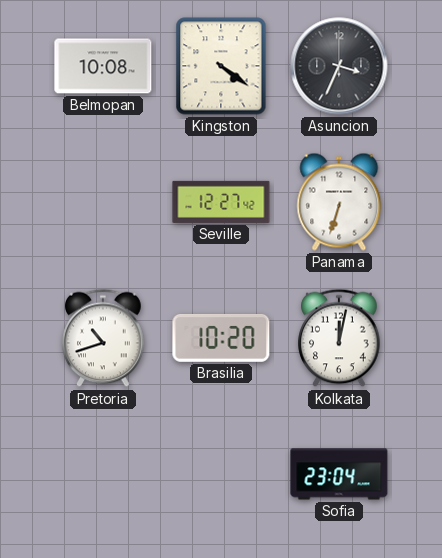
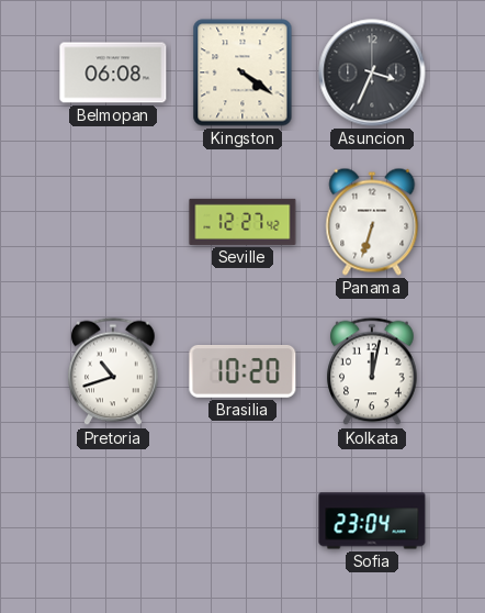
Belmopan: 10:08 -> 06:08 (113, 73)
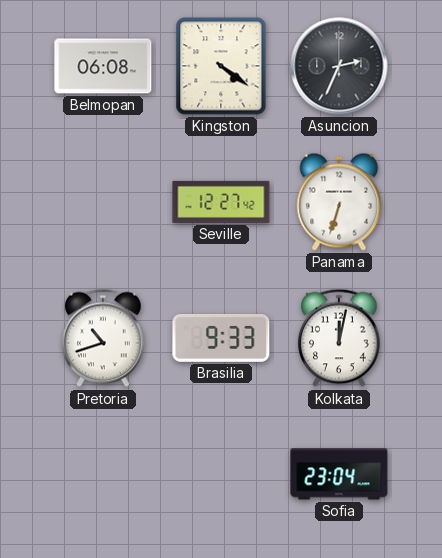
Asuncion: 3:34 -> 2:34 (339, 66)
Brasilia: 10:20 -> 9:33 (221, 339)
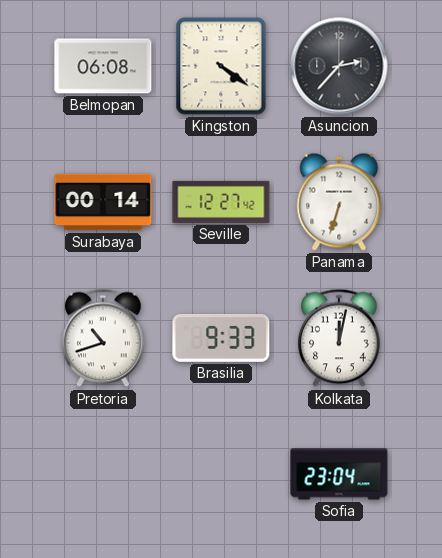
Asuncion: 2:34 -> 2:37 (339, 66)
Surabaya: none -> 00:14 (103, 202)
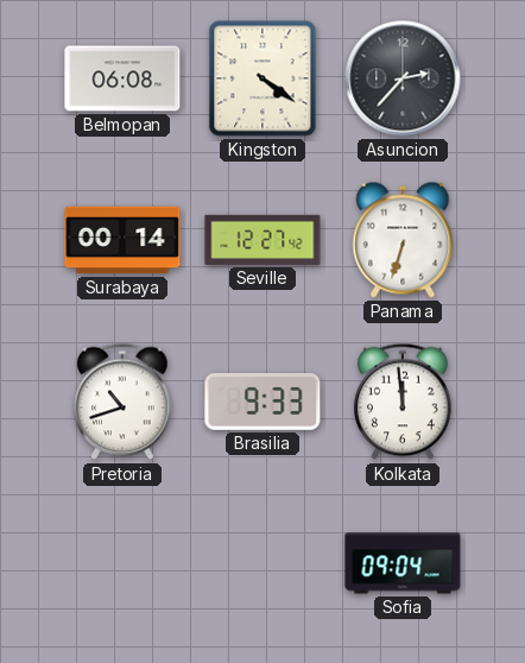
Kolkata: 12:02 -> 11:59 (403, 402)
Sofia: 23:04 -> 09:04 (403, 563)
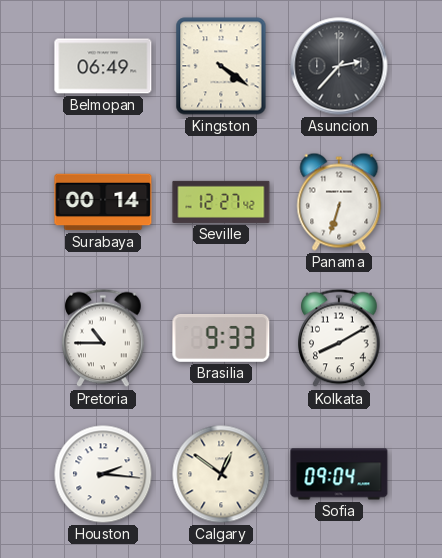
Belmopan: 06:08 -> 06:49 (103, 66)
Pretoria: 10:42 -> 10:45 (103, 338)
Kolkata: 11:59 -> 8:10 (339, 338)
Houston: none -> 2:16 (103, 474)
Calgary: none -> 12:51 (221, 474)
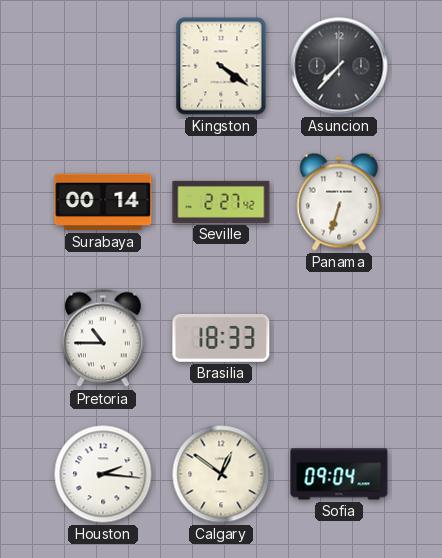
Belmopan: 06:49 -> none (103, 66)
Asuncion: 2:37 -> 7:37 (339, 66)
Seville: 12:27 -> 2:27 (221, 202)
Brasilia: 9:33 -> 18:33 (221, 339)
Kolkata: 8:10 -> none (339, 338)
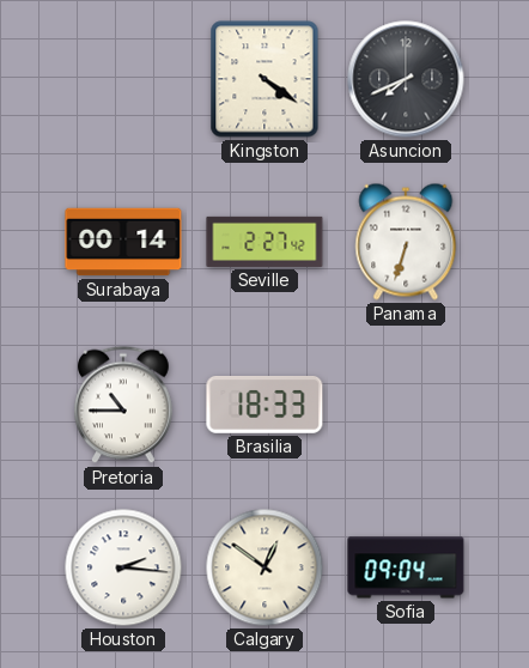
Asuncion: 7:37 -> 7:41 (406, 79)
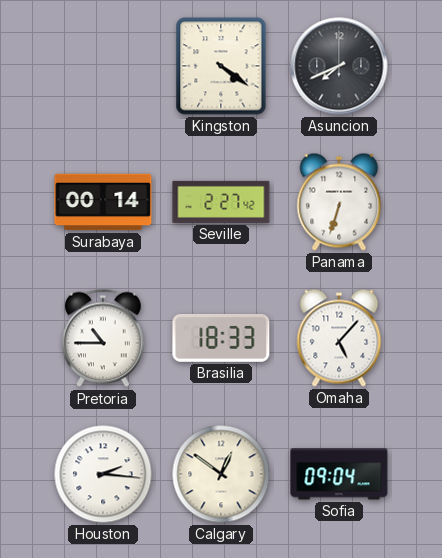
Omaha: none -> 5:07 (339, 338)
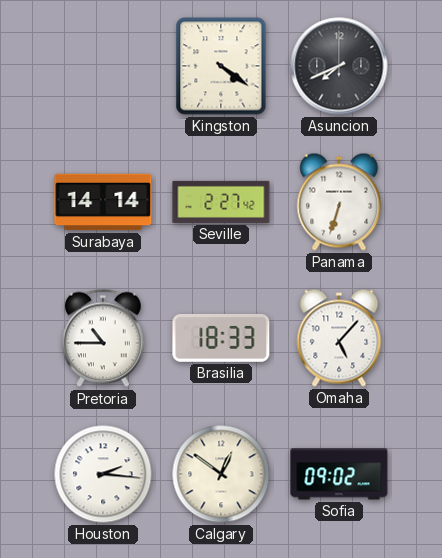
Surabaya: 00:14 -> 14:14 (103, 202)
Sofia: 09:04 -> 09:02 (339, 474)
